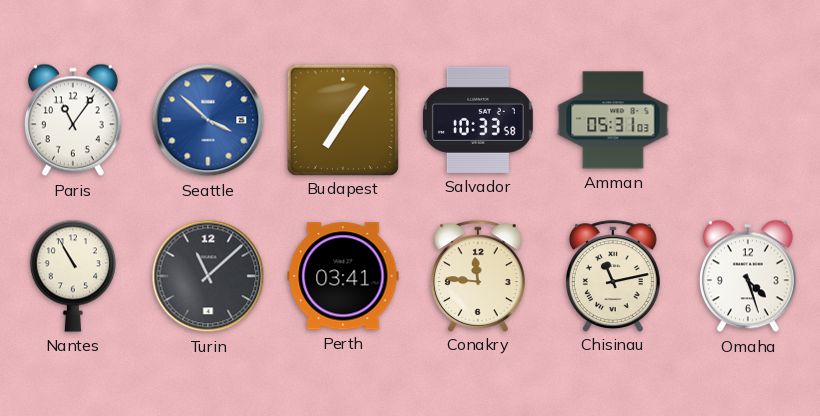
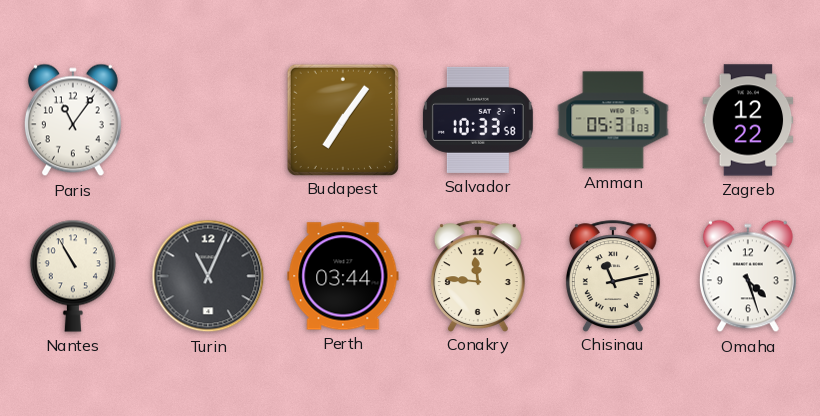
Seattle: 3:52 -> none (208, 120)
Zagreb: none -> 12:22 (748, 120)
Turin: 11:08 -> 11:04 (208, 276)
Perth: 03:41 -> 03:44 (343, 276)
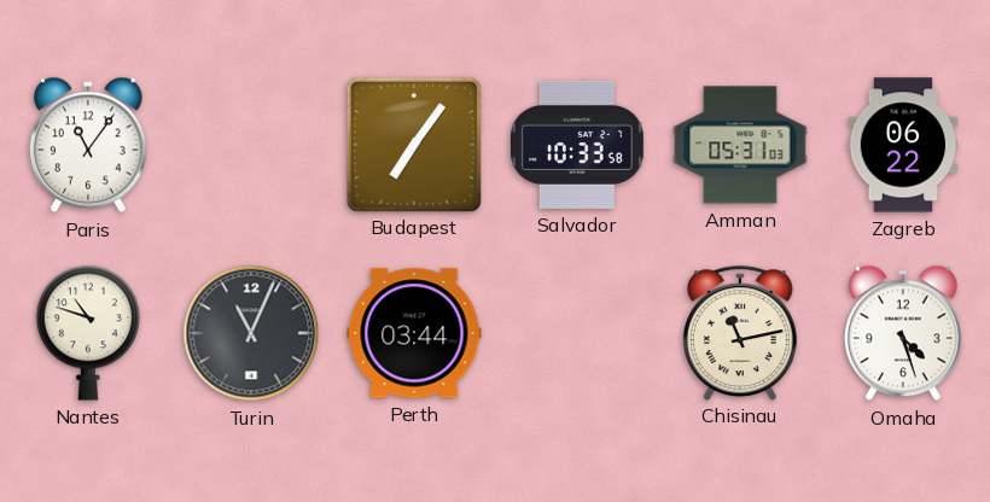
Zagreb: 12:22 -> 06:22 (903, 145)
Nantes: 10:55 -> 10:48 (88, 333)
Conakry: 11:46 -> none (478, 276)
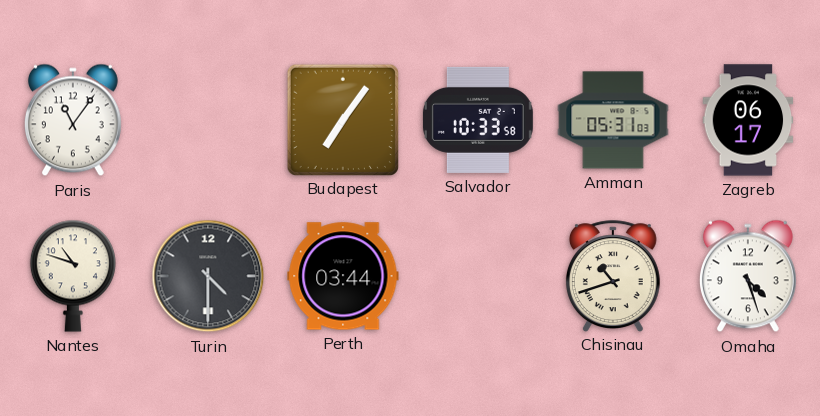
Zagreb: 06:22 -> 06:17 (748, 120)
Turin: 11:04 -> 4:30 (208, 276)
Chisinau: 11:13 -> 10:42 (613, 276)
